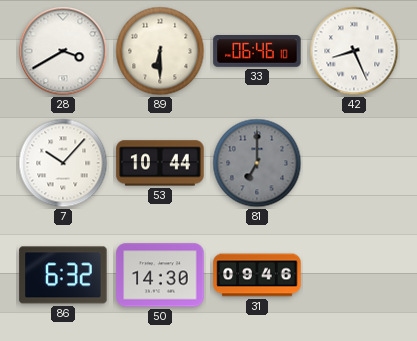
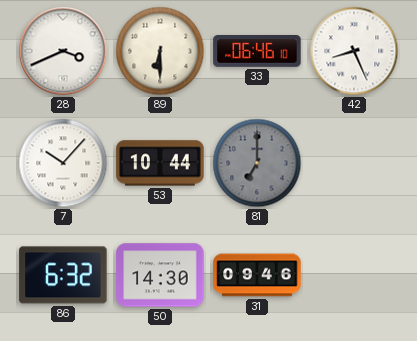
28: 3:40 -> 3:41 (63, 51)
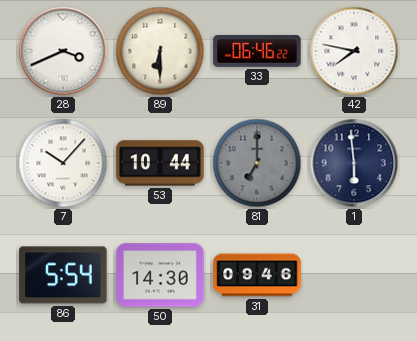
33: 06:46:10 -> 06:46:22 (257, 52)
42: 8:26 -> 7:47 (354, 51)
1: none -> 5:59 (354, 163)
86: 6:32 -> 5:54 (63, 275)
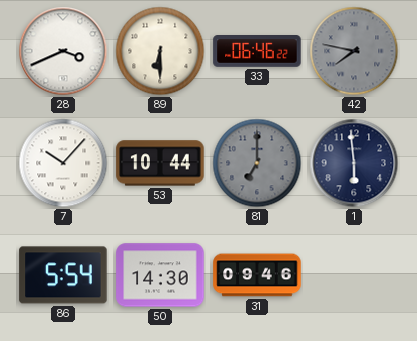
42 dial: white -> grey (354, 51)
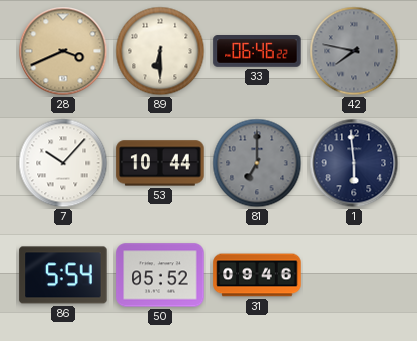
28 dial: white -> champagne (63, 51)
50: 14:30 -> 05:52 (160, 275)
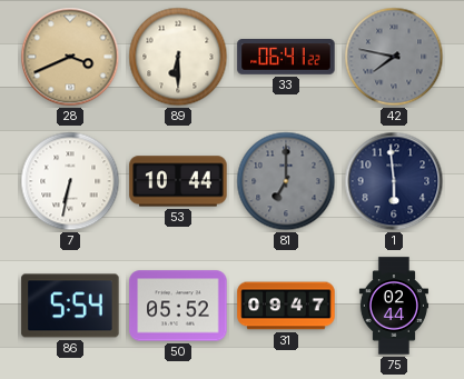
33: 06:46 -> 06:41 (286, 58)
7: 10:07 -> 6:32 (70, 181)
31: 09:46 -> 09:47 (286, 306)
75: none -> 02:44 (394, 306)
